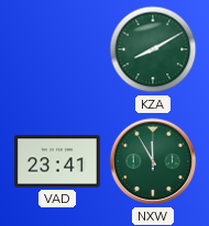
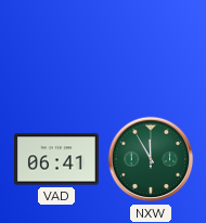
KZA: 8:10 -> none (153, 49)
VAD: 23:41 -> 06:41 (57, 159)
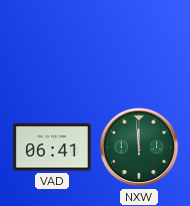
NXW: 11:55 -> 11:59 (139, 147)
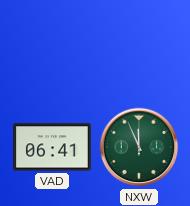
NXW: 11:59 -> 11:56 (139, 147)
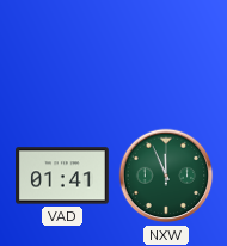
VAD: 06:41 -> 01:41 (63, 176)
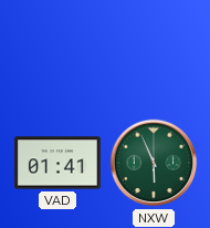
NXW: 11:56 -> 5:56 (154, 163)
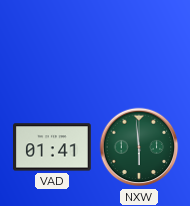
NXW: 5:56 -> 5:59 (139, 147)
